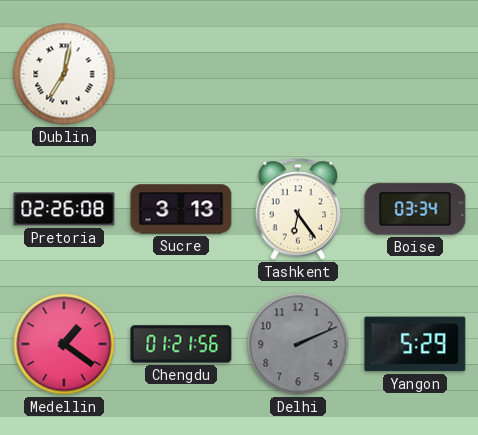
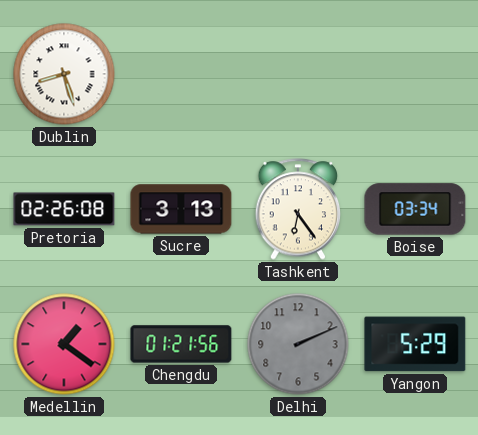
Dublin: 7:02 -> 8:27 (64, 74)
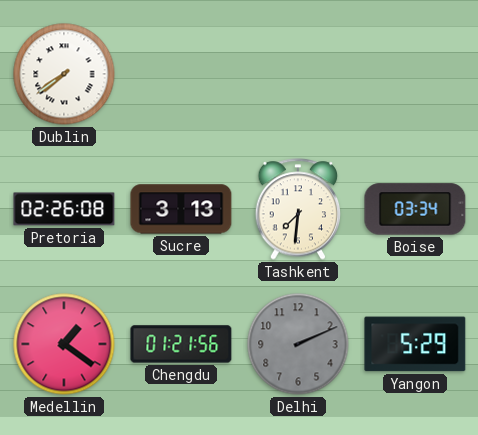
Dublin: 8:27 -> 7:39 (64, 74)
Tashkent: 6:24 -> 7:31 (298, 209)
